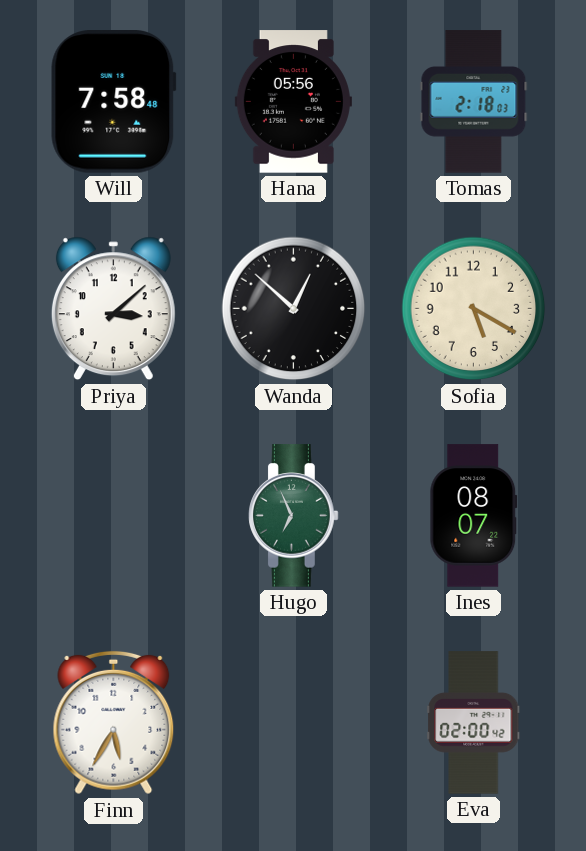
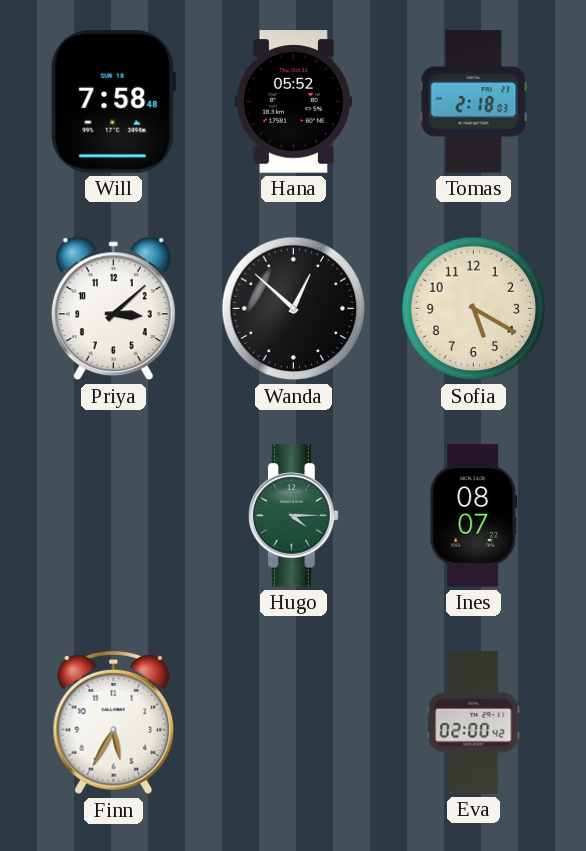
Hana: 05:56 -> 05:52 (293, 102)
Hugo: 6:56 -> 4:15 (294, 516)
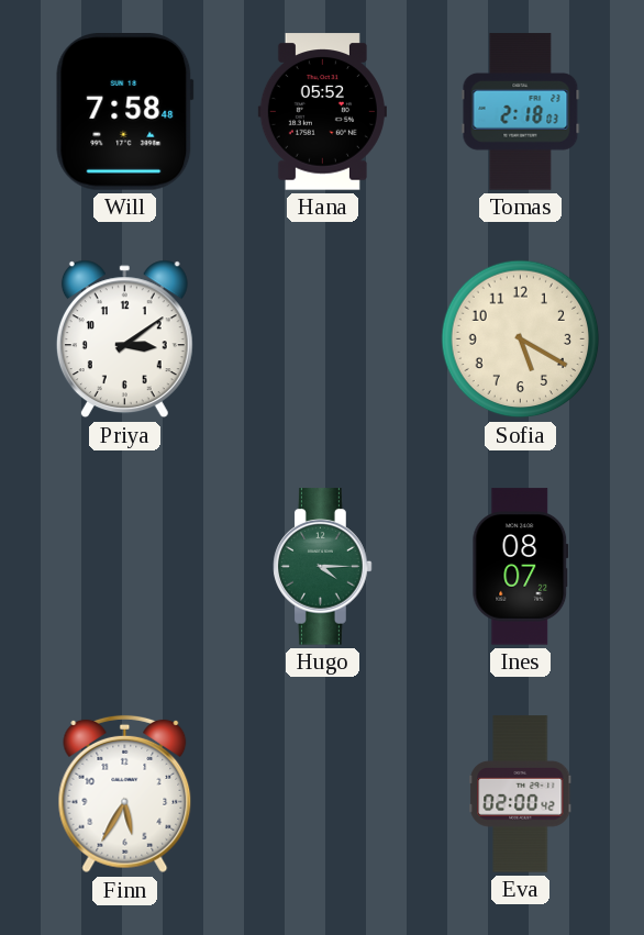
Priya: 3:08 -> 3:09 (124, 340)
Wanda: 12:52 -> none (294, 309)
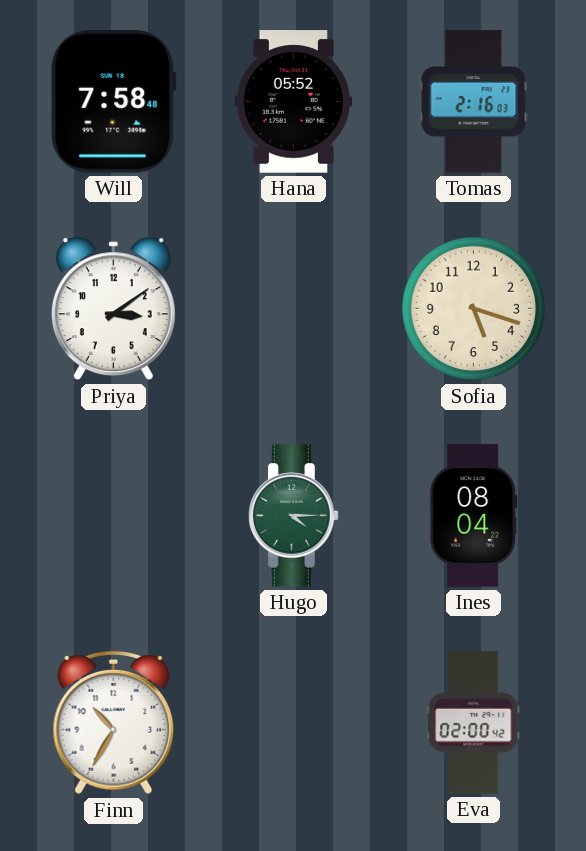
Tomas: 2:18 -> 2:16 (474, 102)
Sofia: 5:20 -> 5:18 (474, 309)
Ines: 08:07 -> 08:04 (474, 516)
Finn: 5:35 -> 10:35 (114, 723)
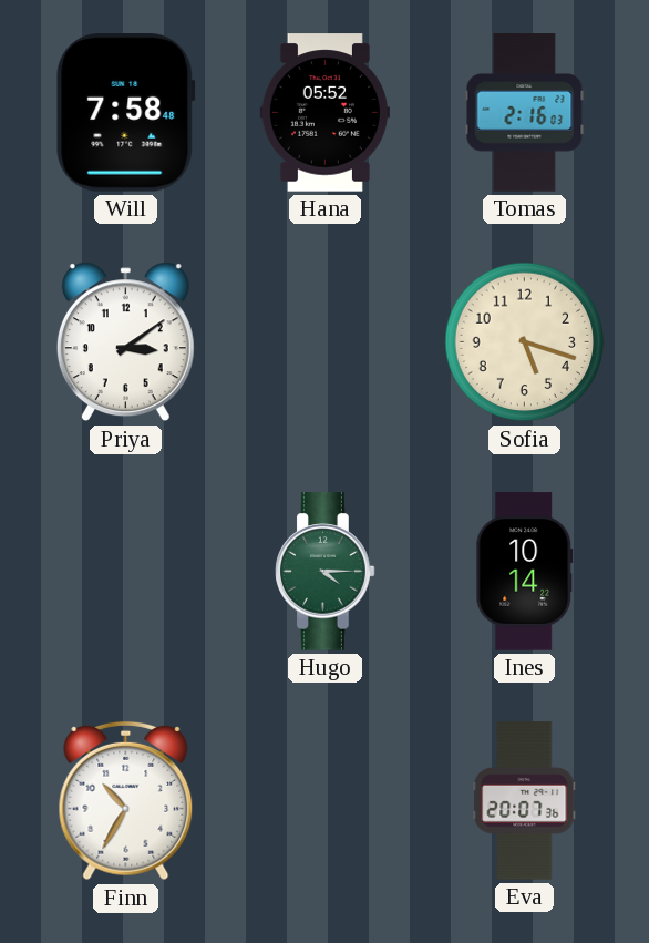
Ines: 08:04 -> 10:14 (525, 572)
Eva: 02:00 -> 20:07 (525, 801)
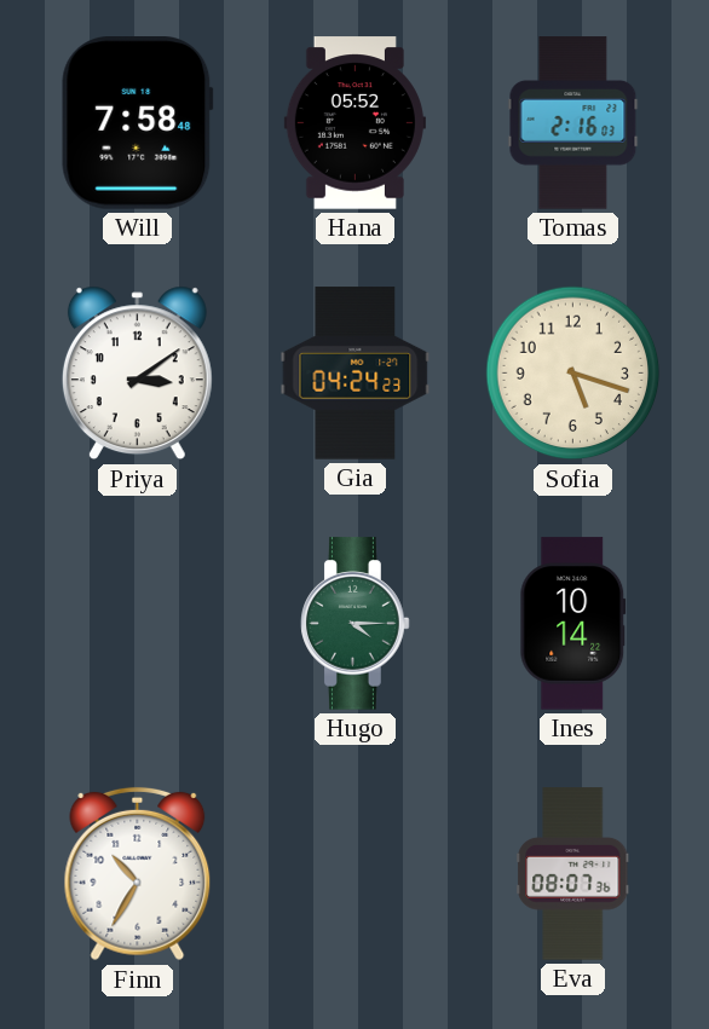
Gia: none -> 04:24 (356, 374)
Eva: 20:07 -> 08:07 (573, 874)
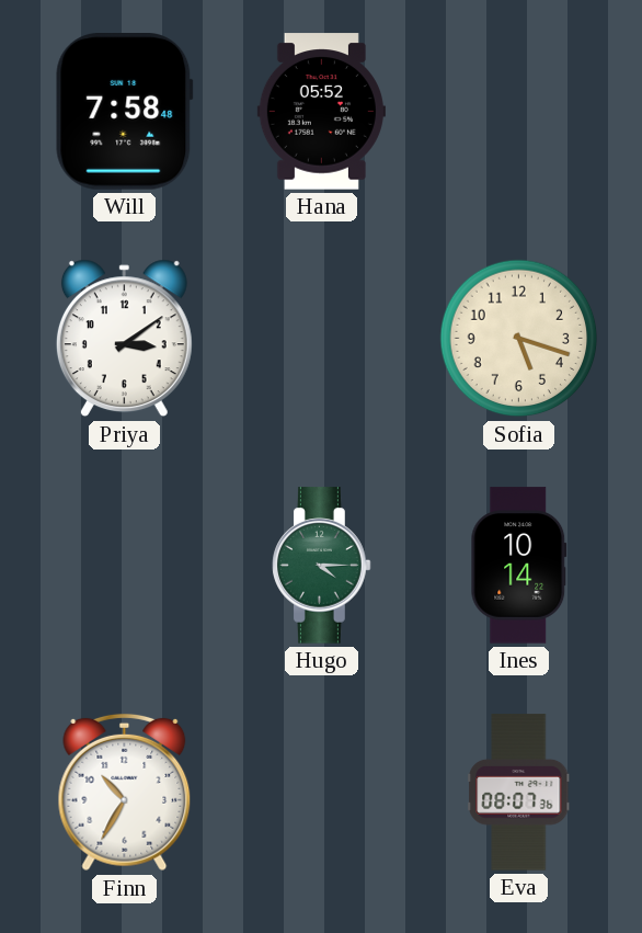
Tomas: 2:16 -> none (573, 123)
Gia: 04:24 -> none (356, 374)
